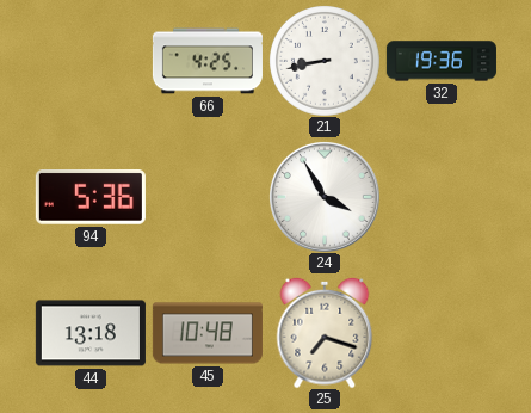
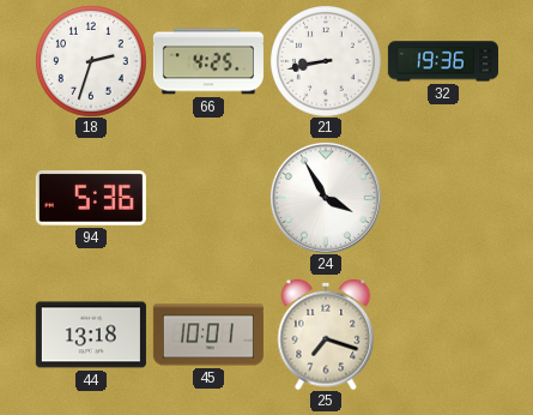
18: none -> 2:33 (91, 61)
45: 10:48 -> 10:01 (208, 335)
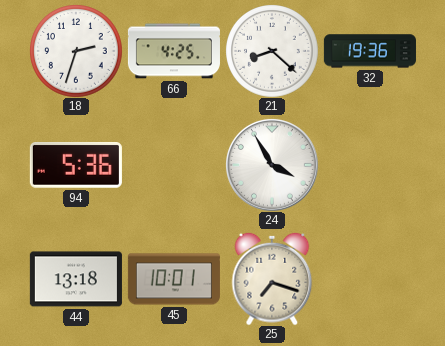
21: 8:43 -> 8:22 (272, 51)
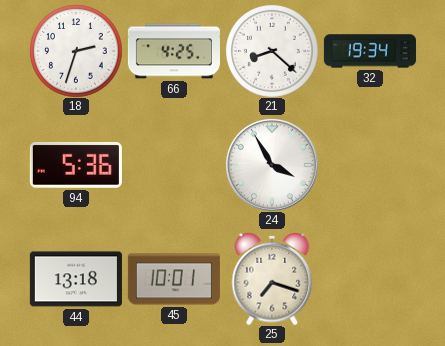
32: 19:36 -> 19:34 (370, 51)
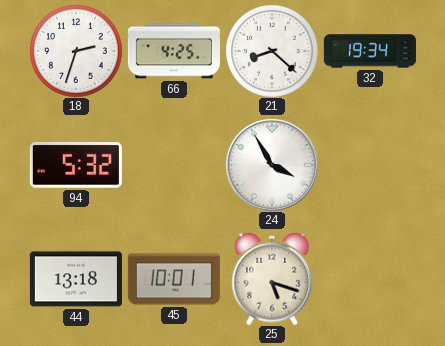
94: 5:36 -> 5:32 (76, 166)
25: 7:18 -> 5:18 (272, 279)
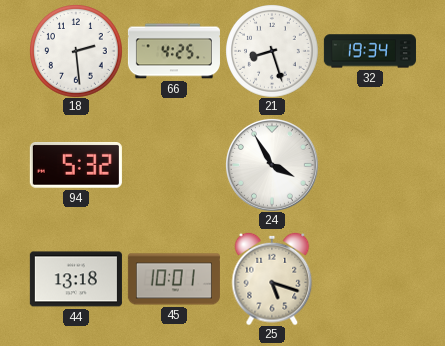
18: 2:33 -> 2:29 (76, 51)
21: 8:22 -> 8:27 (272, 51)
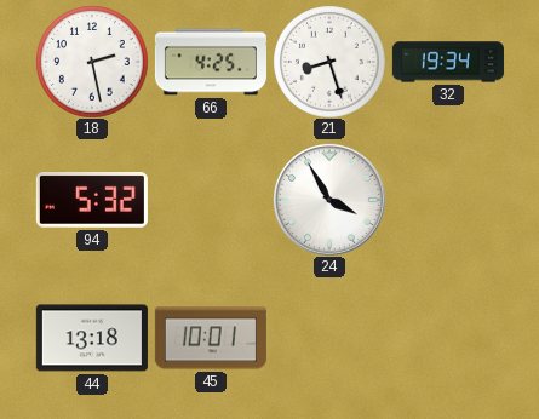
18: 2:29 -> 2:28 (92, 62)
25: 5:18 -> none (272, 279)
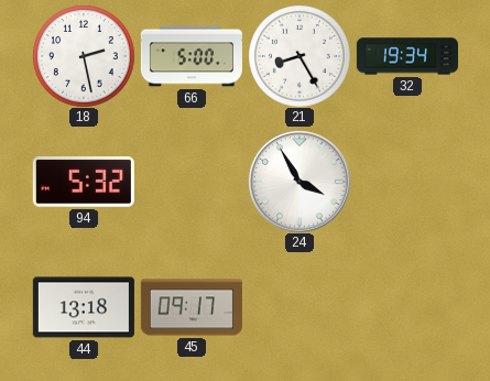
66: 4:25 -> 5:00 (192, 56)
21: 8:27 -> 8:25 (300, 56)
45: 10:01 -> 09:17 (192, 307)
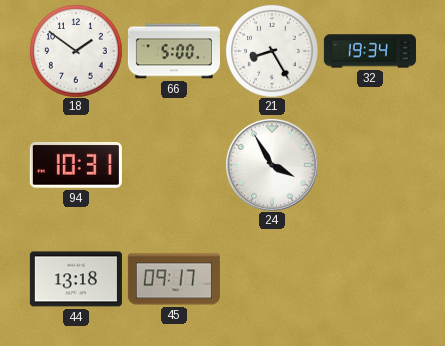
18: 2:28 -> 1:51 (76, 51)
94: 5:32 -> 10:31 (76, 166)
